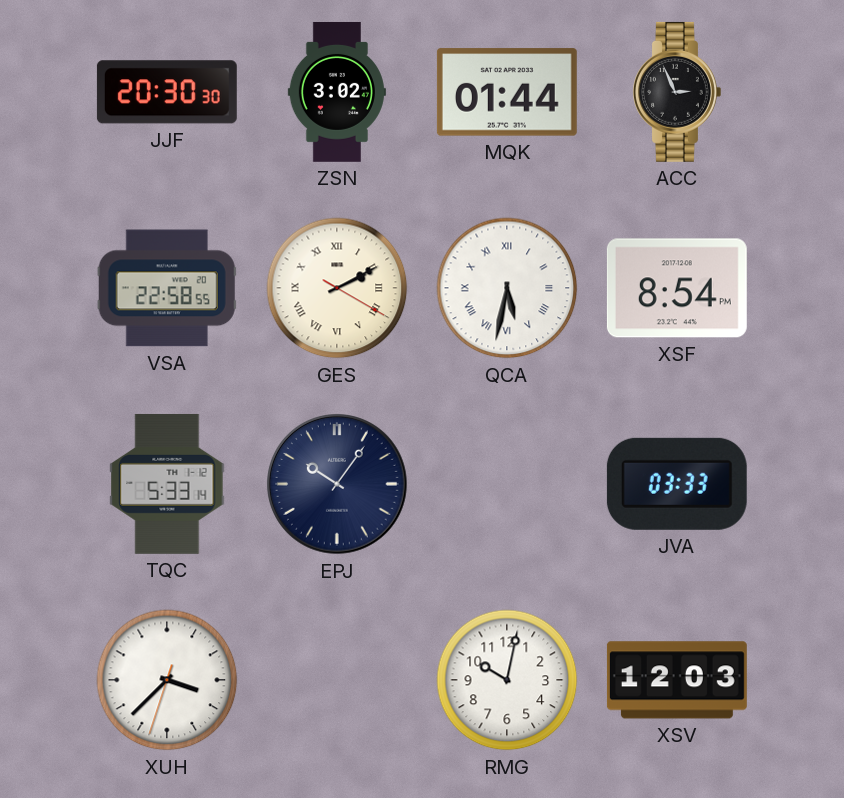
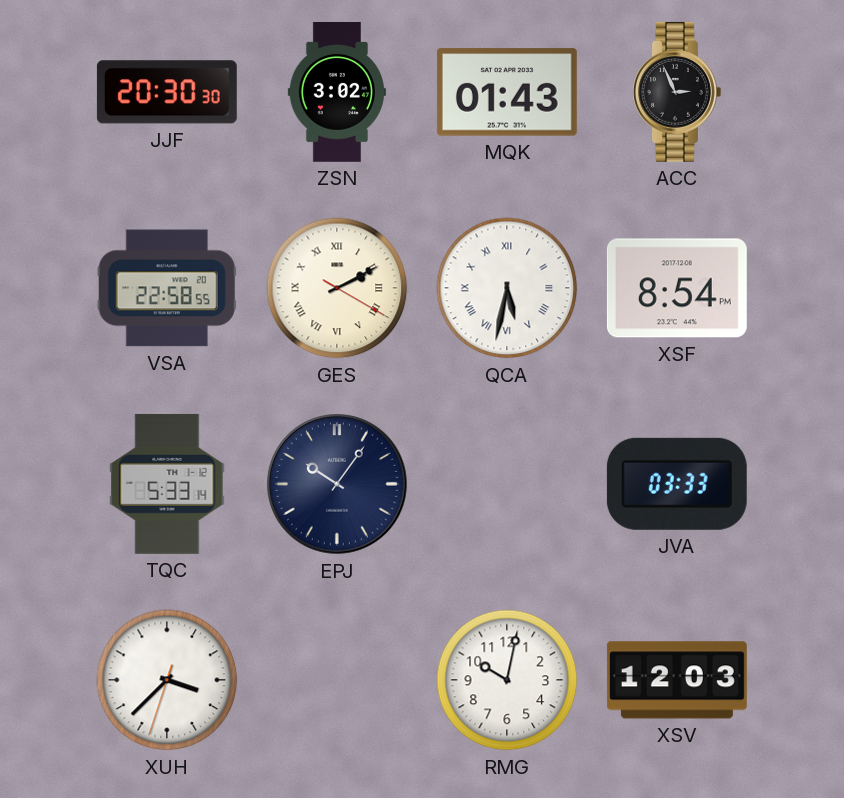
MQK: 01:44 -> 01:43 (507, 92)
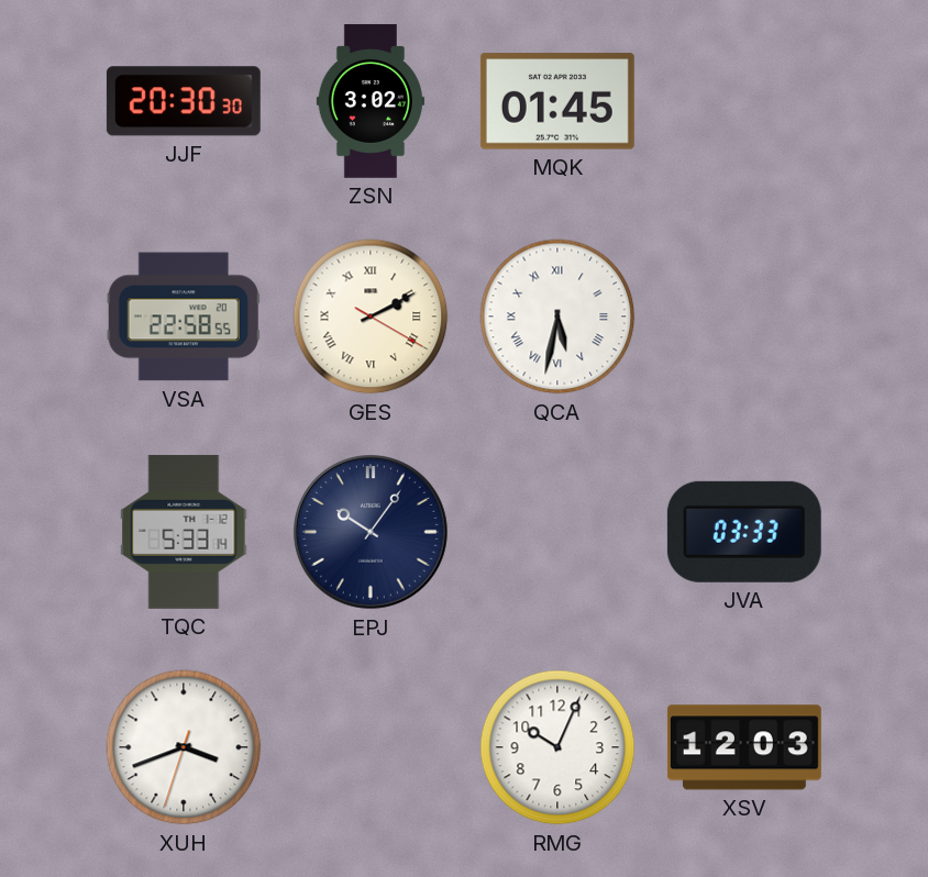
MQK: 01:43 -> 01:45 (557, 101)
ACC: 2:56 -> none (677, 92)
XSF: 8:54 -> none (677, 288)
XUH: 3:37 -> 3:41 (184, 747)
RMG: 10:02 -> 10:04 (557, 747)
